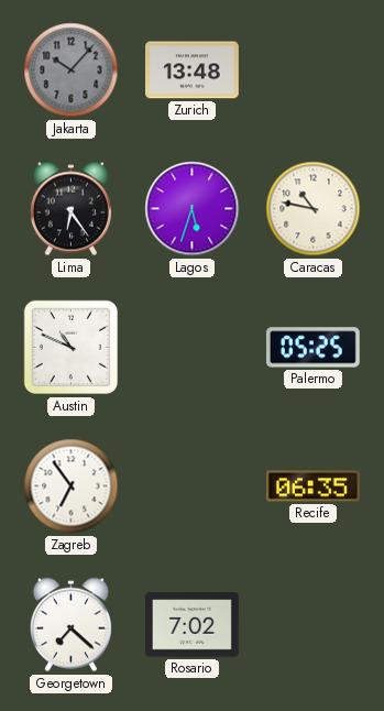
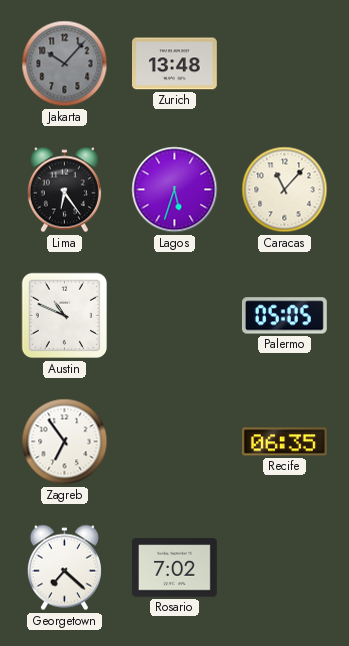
Caracas: 10:47 -> 11:07 (285, 190)
Palermo: 05:25 -> 05:05 (284, 316)
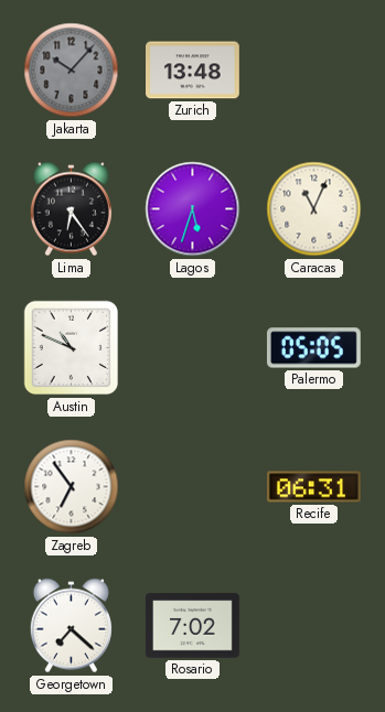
Caracas: 11:07 -> 11:04 (314, 209)
Recife: 06:35 -> 06:31 (314, 487)
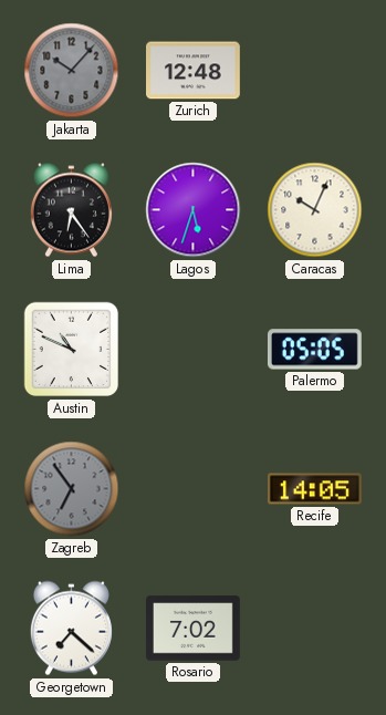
Zurich: 13:48 -> 12:48 (194, 71)
Caracas: 11:04 -> 10:04 (315, 210)
Zagreb dial: white -> grey (72, 489)
Recife: 06:31 -> 14:05 (315, 489)
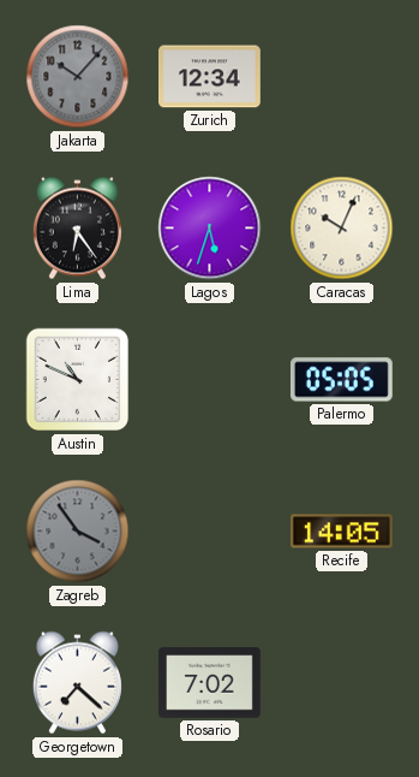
Zurich: 12:48 -> 12:34 (210, 77)
Zagreb: 6:54 -> 3:54 (78, 532)
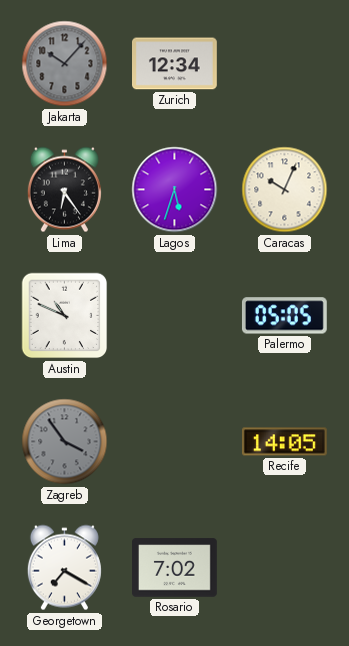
Georgetown: 7:22 -> 7:20 (64, 568)
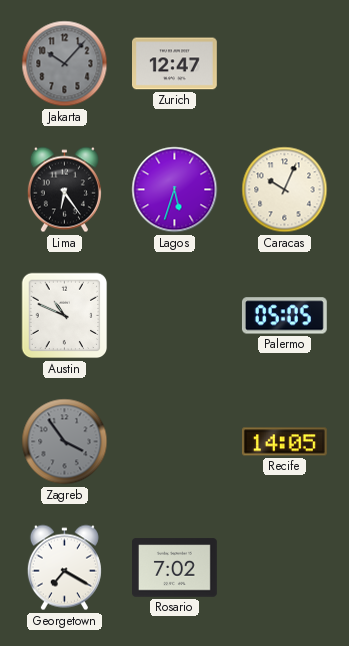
Zurich: 12:34 -> 12:47 (175, 64)
